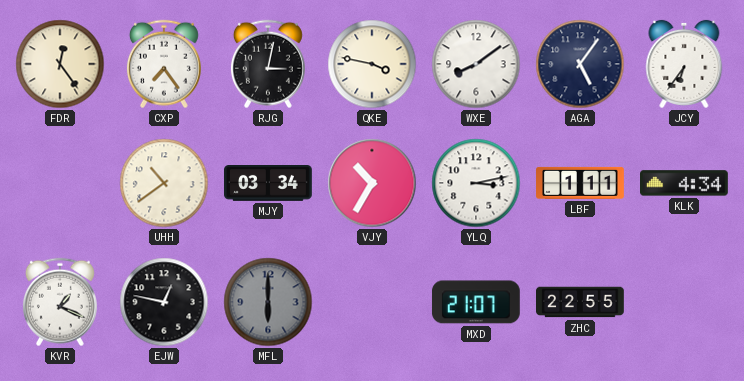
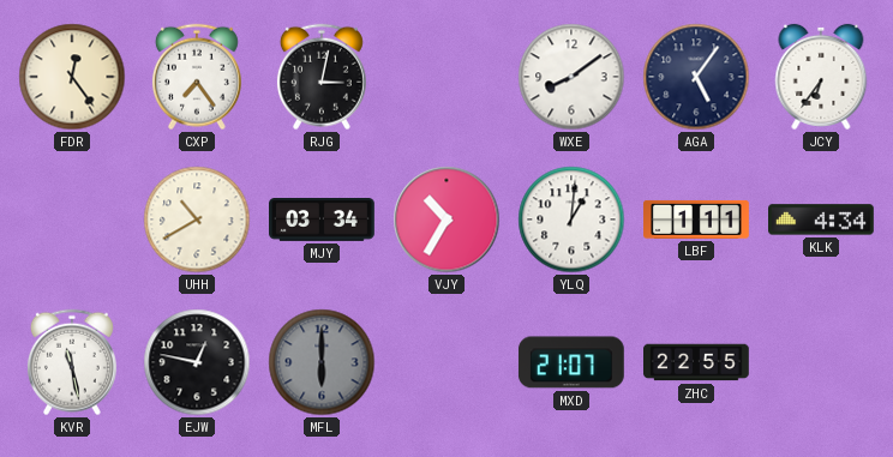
QKE: 3:47 -> none (372, 64)
UHH: 10:39 -> 10:40 (197, 220)
YLQ: 3:13 -> 1:01 (571, 220)
KVR: 1:19 -> 11:28 (72, 362)
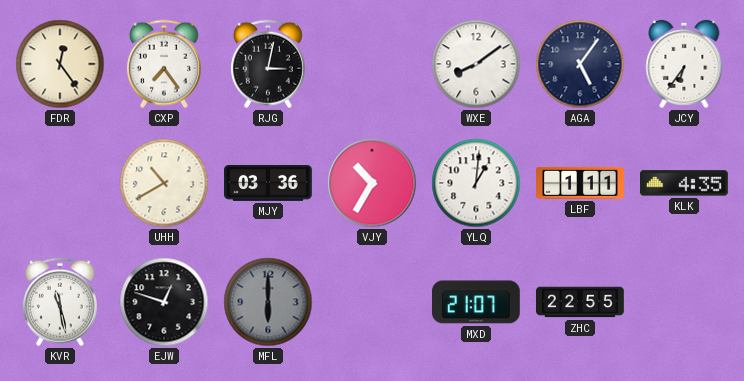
MJY: 03:34 -> 03:36 (269, 184)
KLK: 4:34 -> 4:35 (685, 183)
EJW: 12:47 -> 12:48 (164, 302)
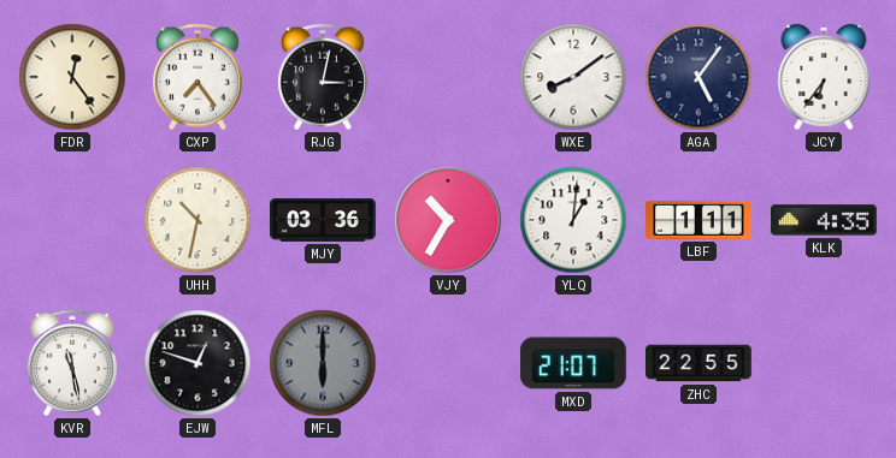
UHH: 10:40 -> 10:32 (198, 220)
